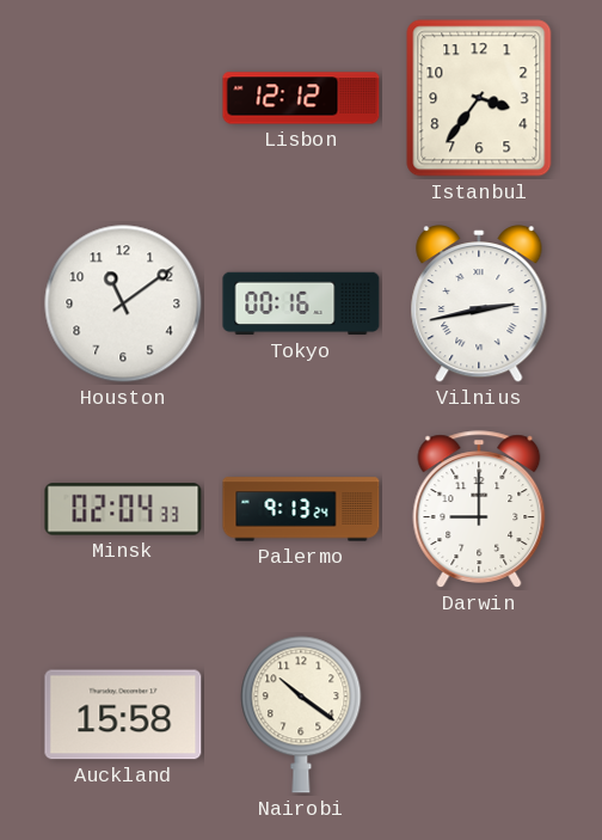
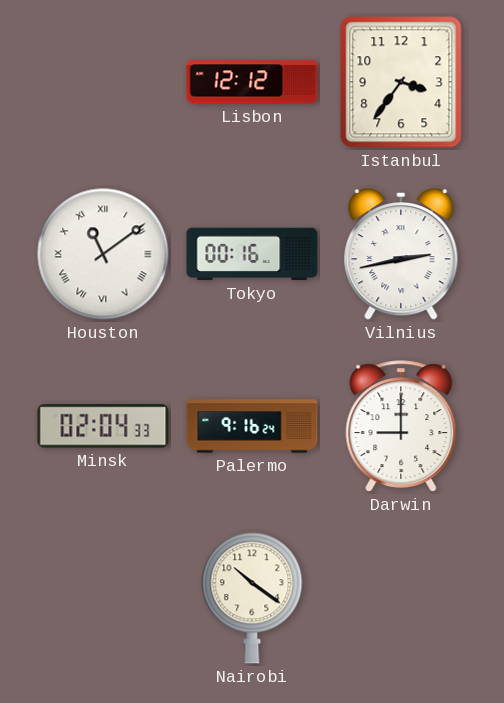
Houston numerals: Arabic -> Roman (103, 254)
Palermo: 9:13 -> 9:16 (252, 426)
Auckland: 15:58 -> none (123, 715)
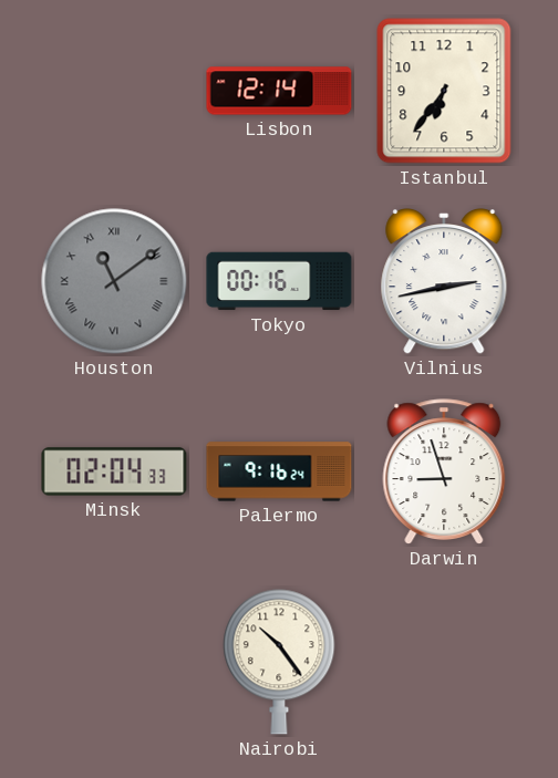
Lisbon: 12:12 -> 12:14 (279, 91)
Istanbul: 3:36 -> 6:36 (444, 91)
Houston dial: white -> grey (114, 281)
Darwin: 9:00 -> 8:57 (444, 471)
Nairobi: 10:21 -> 10:24 (279, 662)
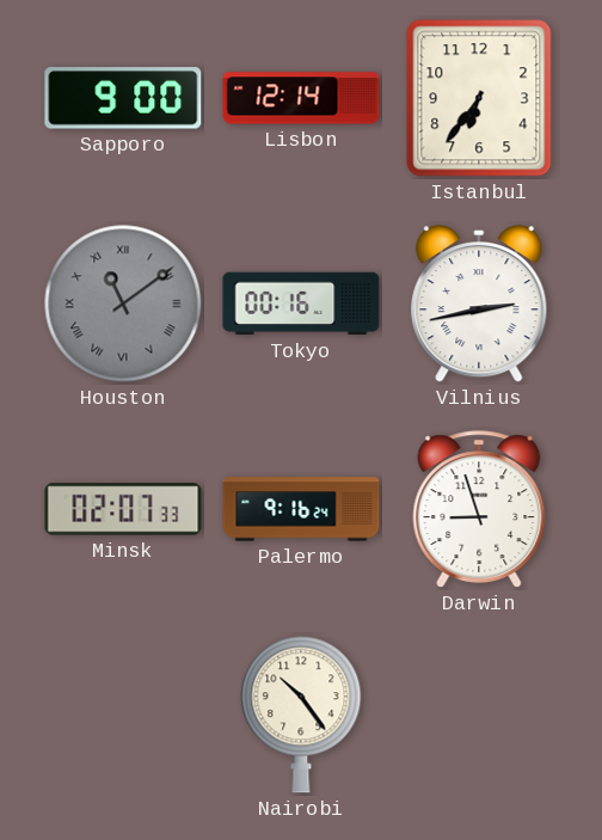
Sapporo: none -> 9:00 (123, 98)
Minsk: 02:04 -> 02:07 (123, 509)
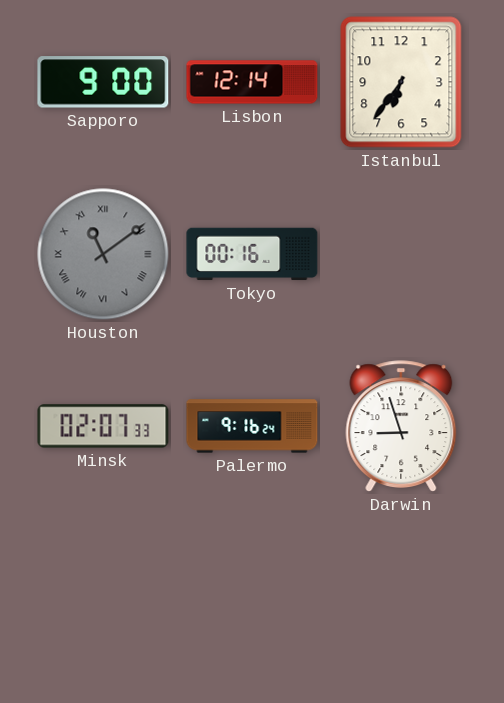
Vilnius: 2:43 -> none (479, 305)
Nairobi: 10:24 -> none (301, 715)
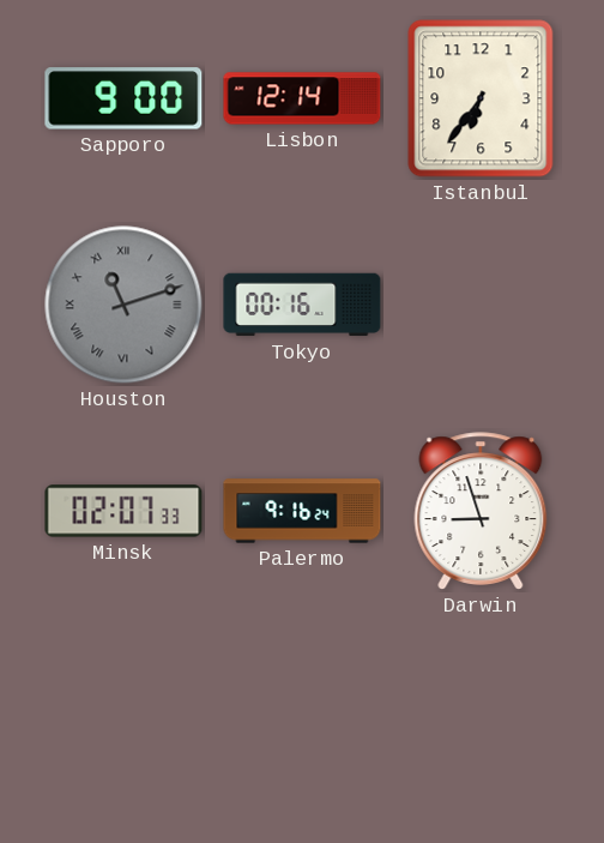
Houston: 11:09 -> 11:12 (123, 305)
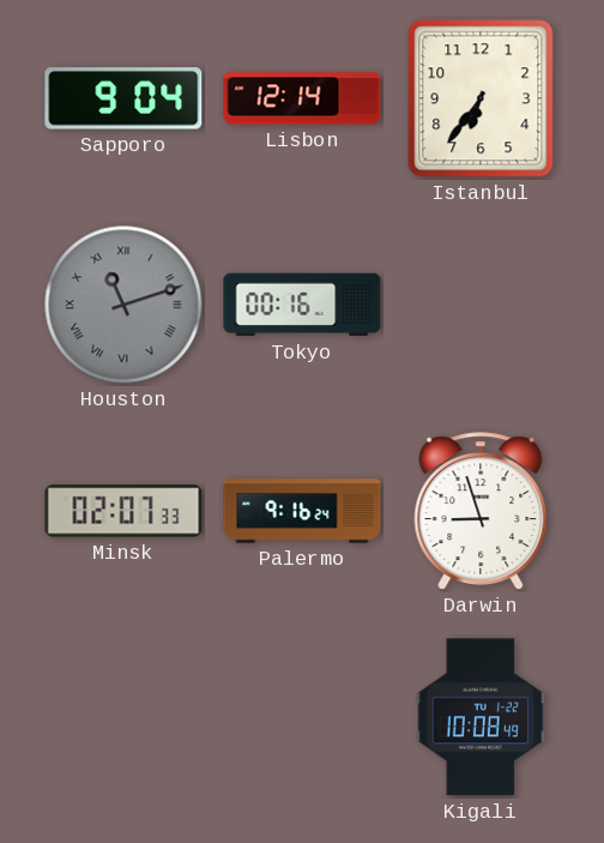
Sapporo: 9:00 -> 9:04 (123, 98)
Kigali: none -> 10:08 (481, 717)
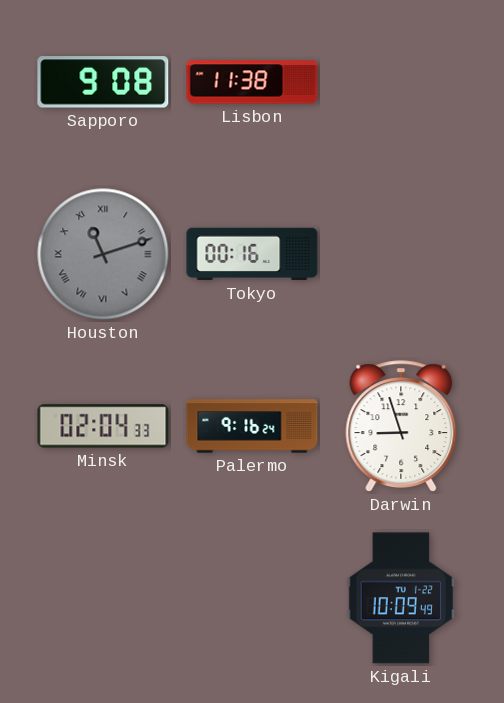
Sapporo: 9:04 -> 9:08 (103, 82)
Lisbon: 12:14 -> 11:38 (252, 82)
Istanbul: 6:36 -> none (481, 98)
Minsk: 02:07 -> 02:04 (103, 426)
Kigali: 10:08 -> 10:09 (401, 598)
